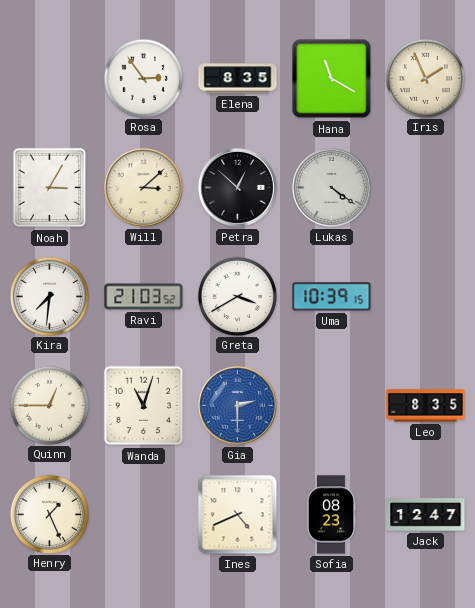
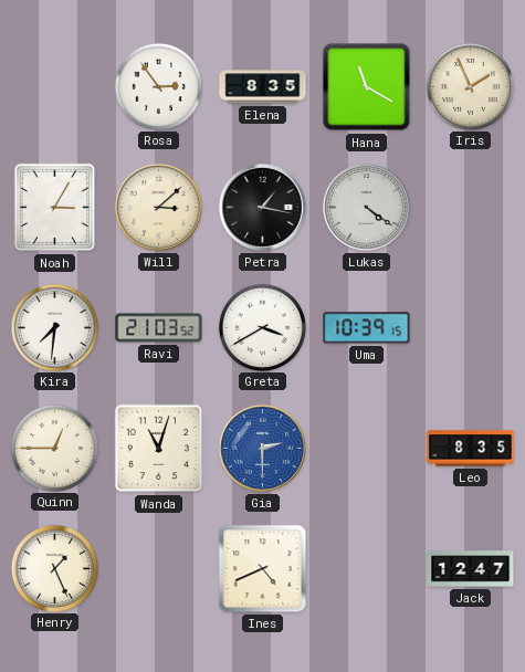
Petra: 12:52 -> 1:17 (262, 207)
Sofia: 08:23 -> none (331, 515)
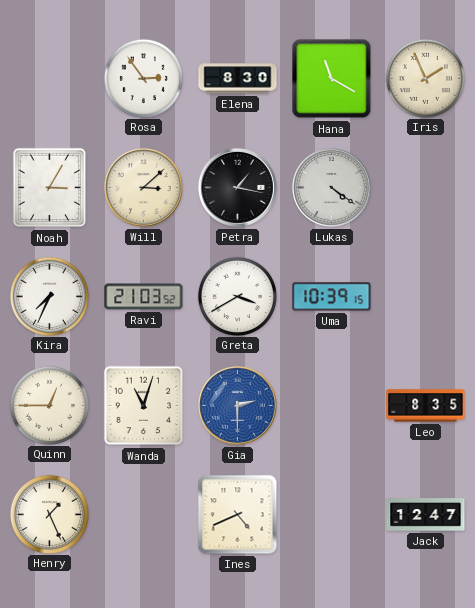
Elena: 8:35 -> 8:30 (238, 79)
Kira: 7:31 -> 7:34 (49, 296)
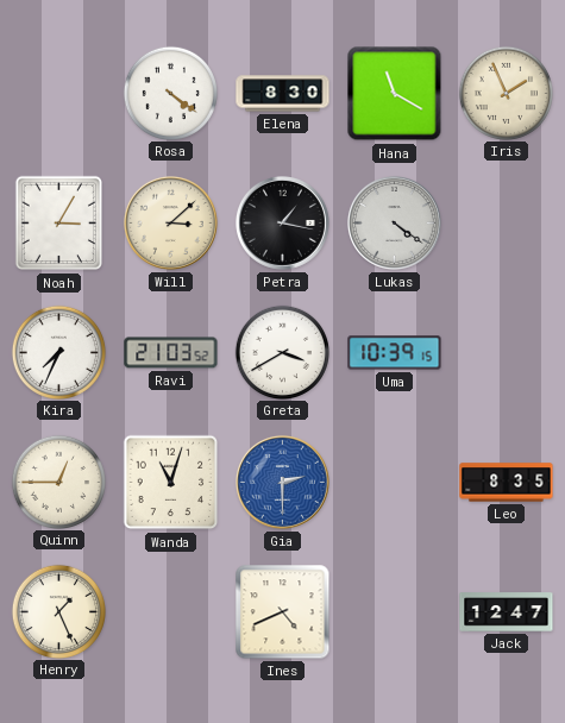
Rosa: 2:54 -> 4:21 (170, 93)
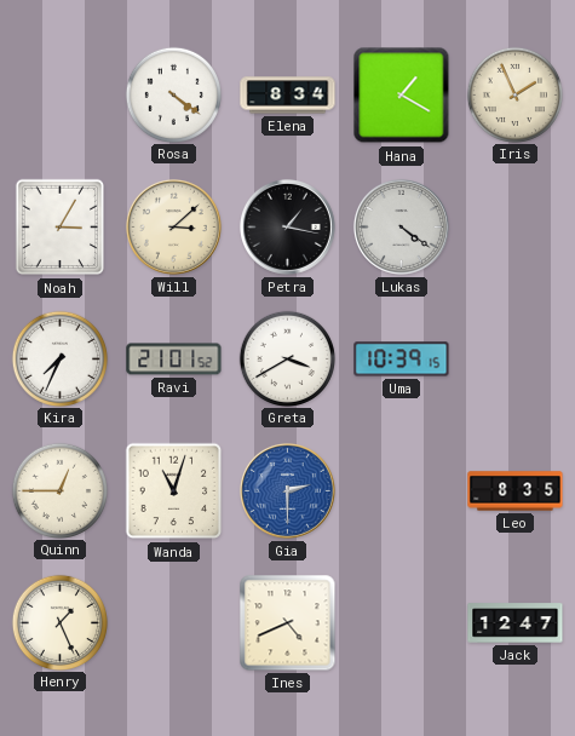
Elena: 8:30 -> 8:34 (288, 96)
Hana: 11:20 -> 1:20 (402, 96)
Ravi: 21:03 -> 21:01 (174, 360)
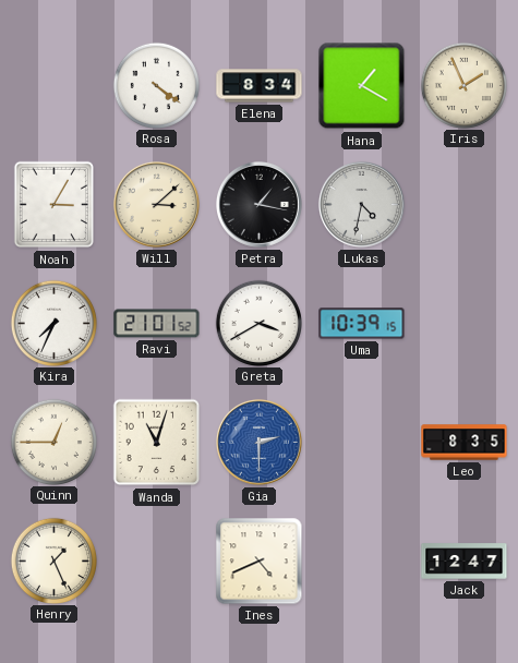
Lukas: 4:21 -> 4:32 (361, 204)
